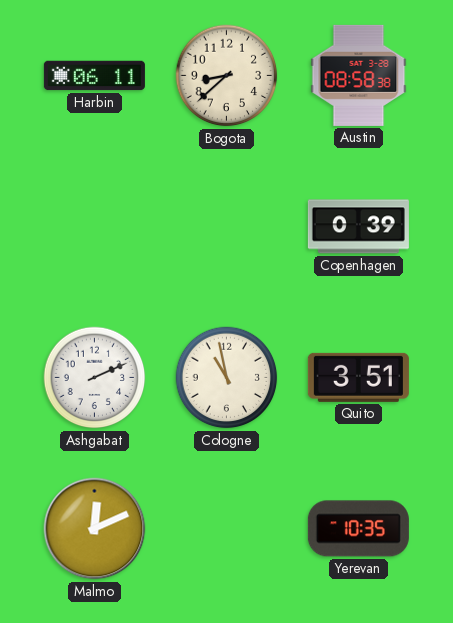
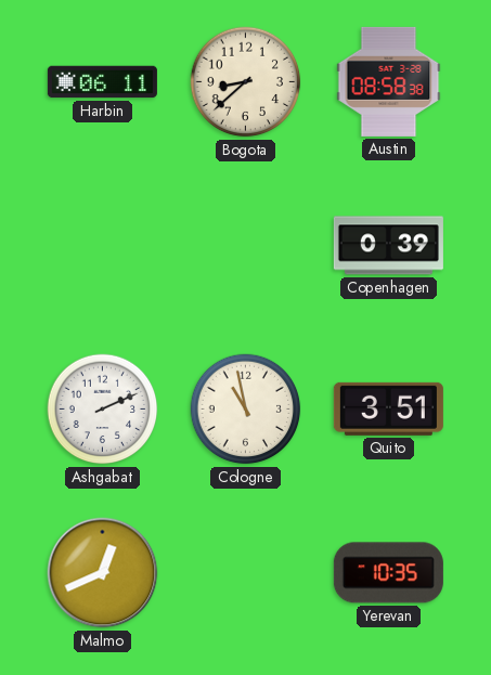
Malmo: 12:11 -> 12:41 (103, 573)
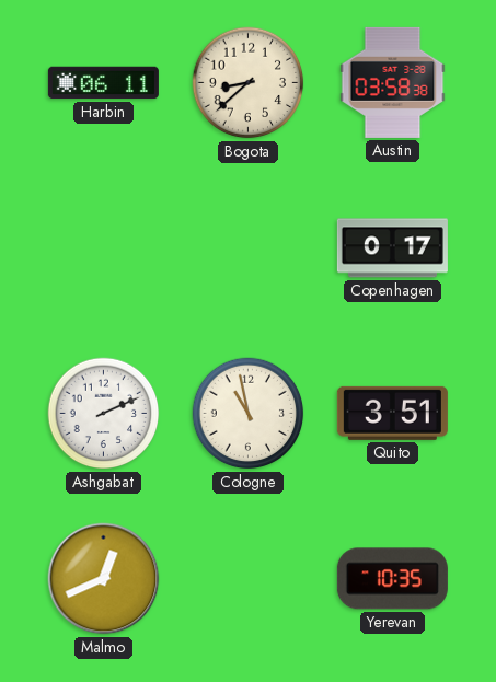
Austin: 08:58 -> 03:58 (393, 82)
Copenhagen: 0:39 -> 0:17 (392, 248)
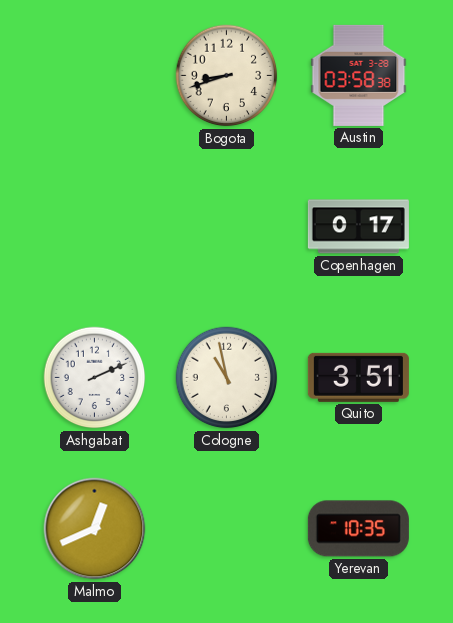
Harbin: 06:11 -> none (103, 83)
Bogota: 8:38 -> 8:42 (227, 76)
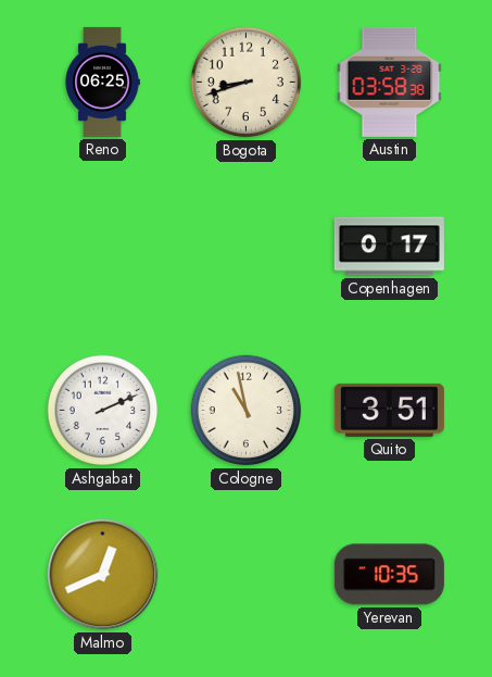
Reno: none -> 06:25 (102, 82)
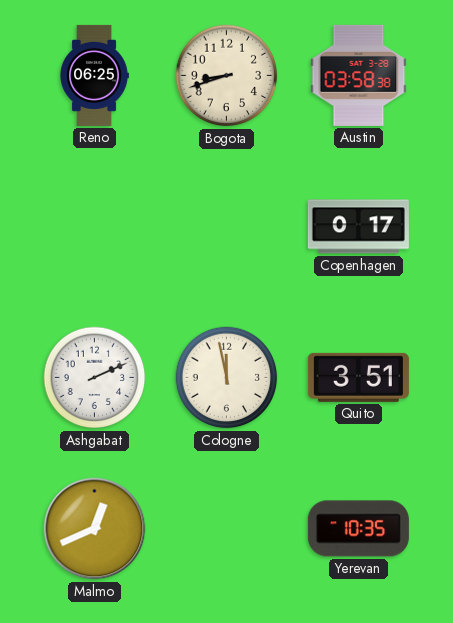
Cologne: 10:58 -> 11:58 (227, 378)
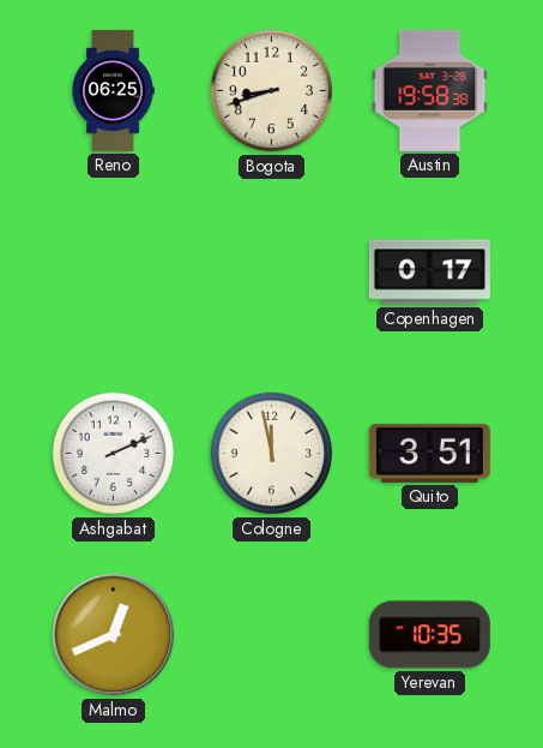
Austin: 03:58 -> 19:58 (430, 90)
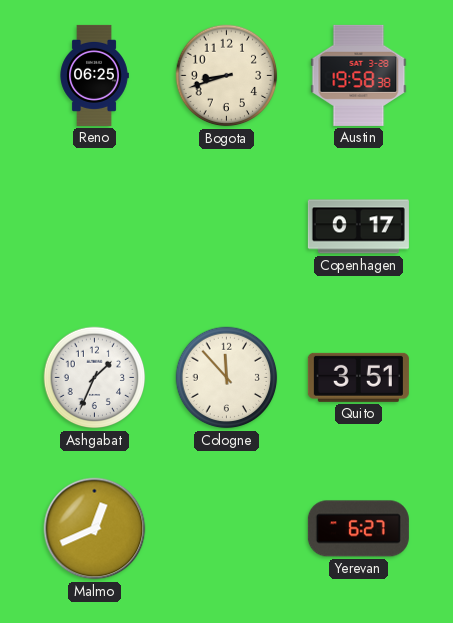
Ashgabat: 2:11 -> 1:34 (95, 378)
Cologne: 11:58 -> 11:53 (227, 378)
Yerevan: 10:35 -> 6:27 (358, 529)
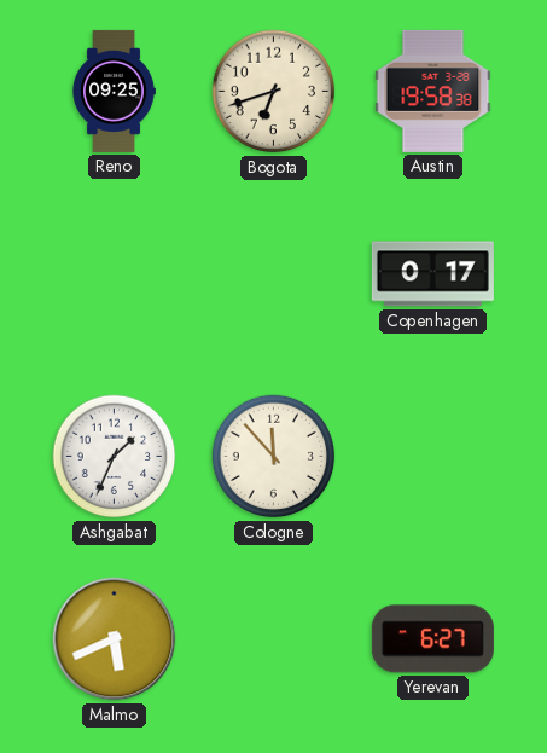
Reno: 06:25 -> 09:25 (114, 91)
Bogota: 8:42 -> 6:42 (274, 92)
Quito: 3:51 -> none (358, 377)
Malmo: 12:41 -> 5:41 (115, 639)
